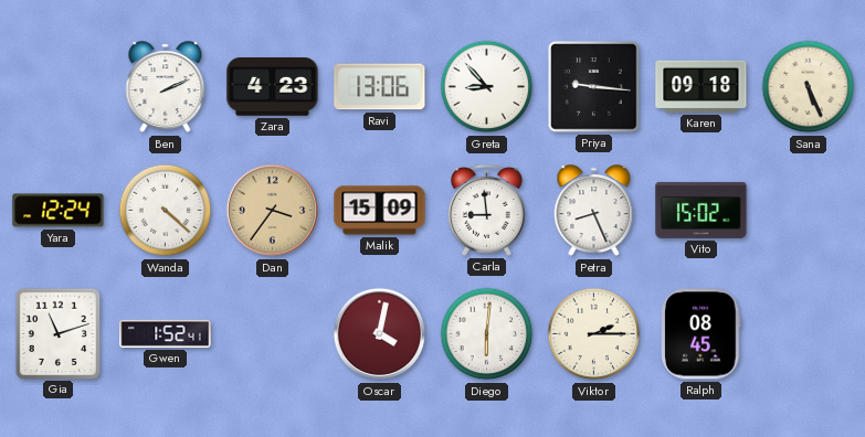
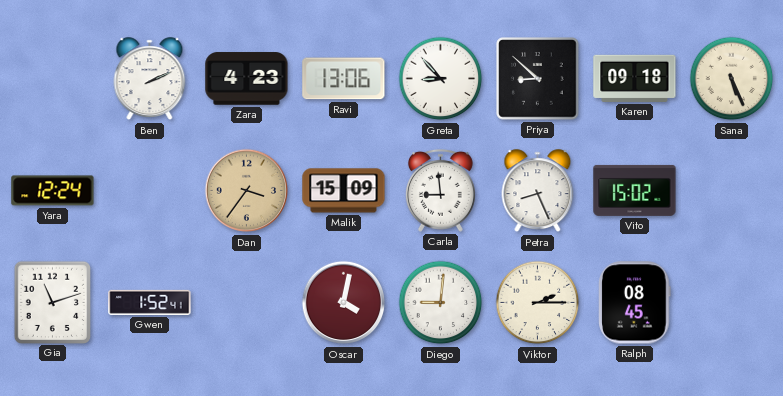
Priya: 9:16 -> 8:52 (538, 79)
Wanda: 4:22 -> none (166, 211)
Diego: 6:01 -> 9:01 (441, 303)
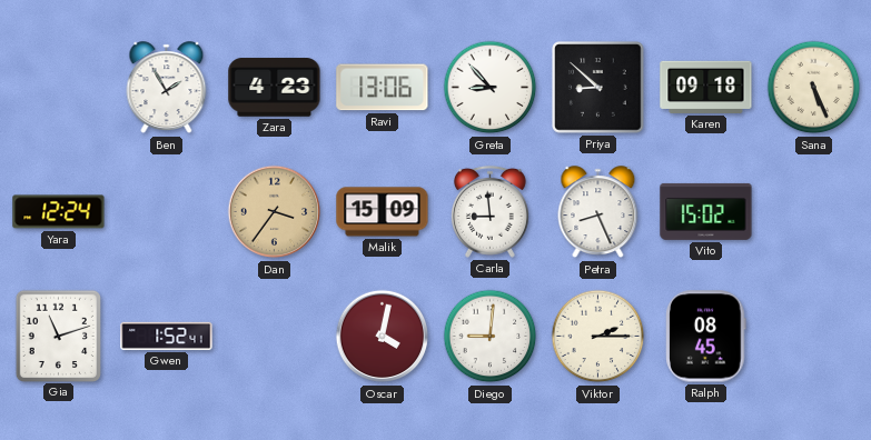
Ben: 2:11 -> 1:55 (167, 88)
